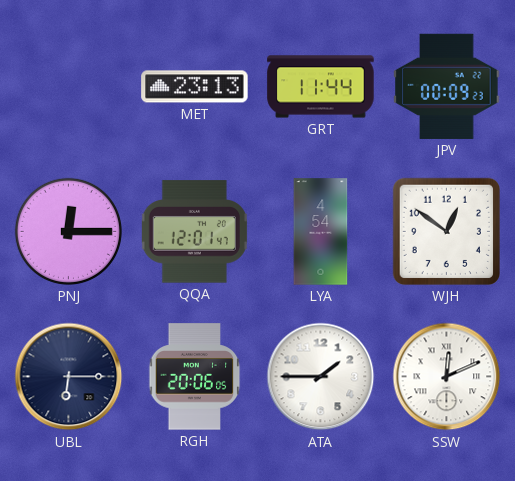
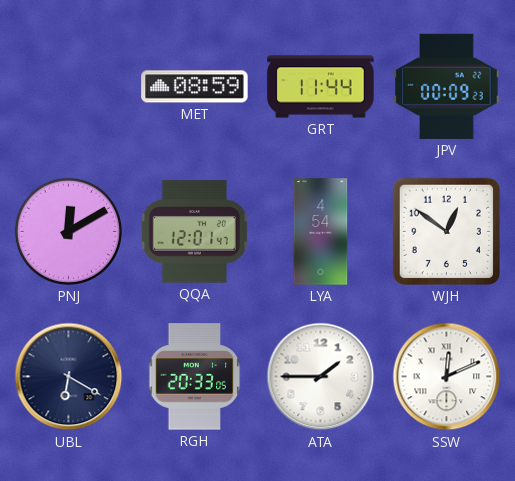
MET: 23:13 -> 08:59 (195, 87)
PNJ: 12:15 -> 12:10 (68, 231)
UBL: 6:15 -> 6:20 (69, 377)
RGH: 20:06 -> 20:33 (195, 377)
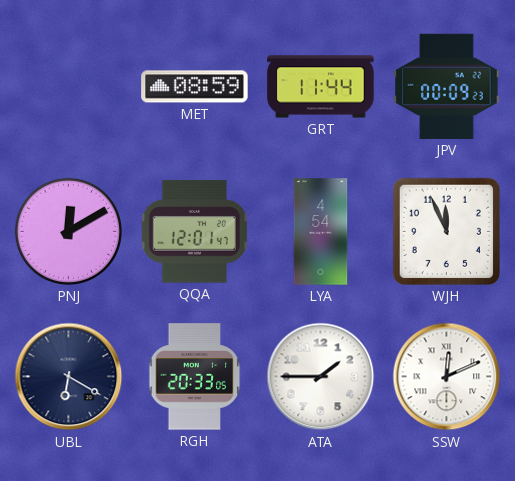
WJH: 12:51 -> 11:56 (446, 231)
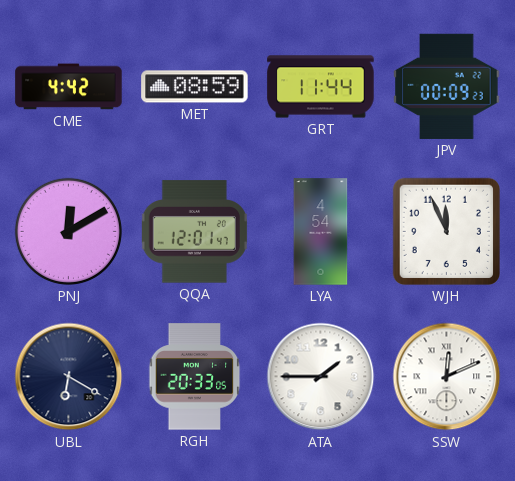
CME: none -> 4:42 (69, 87)
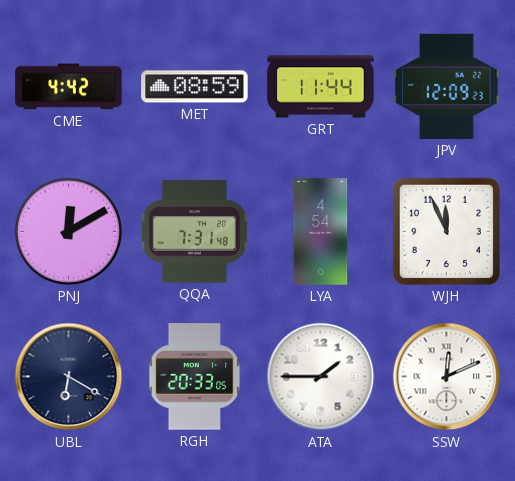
JPV: 00:09 -> 12:09 (447, 86)
QQA: 12:01 -> 7:31 (194, 232)
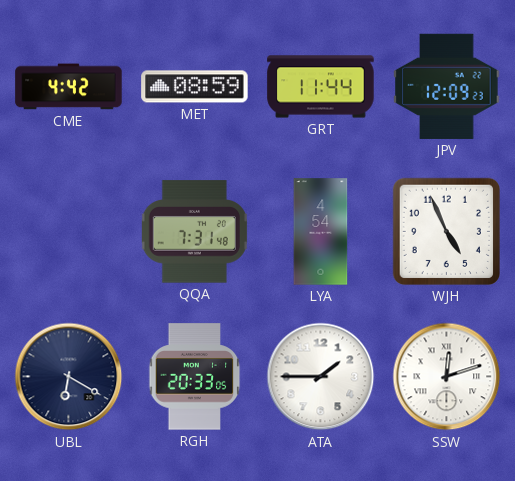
PNJ: 12:10 -> none (68, 231)
WJH: 11:56 -> 4:56 (446, 231)
SSW: 12:11 -> 12:12 (447, 377)
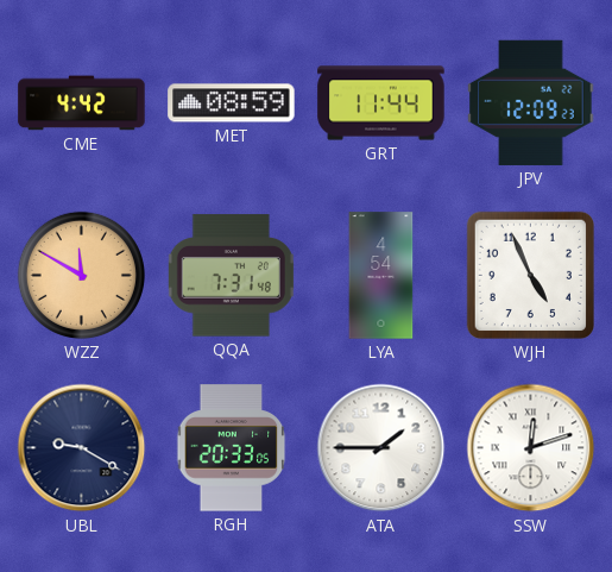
WZZ: none -> 11:50 (81, 275)
UBL: 6:20 -> 9:20 (82, 448)
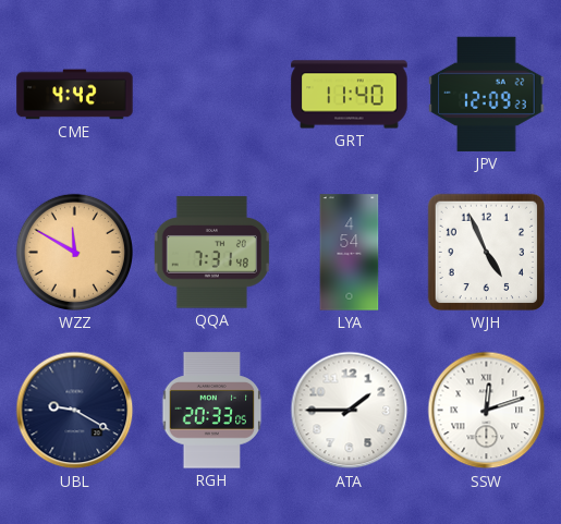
MET: 08:59 -> none (232, 103)
GRT: 11:44 -> 11:40 (350, 95)
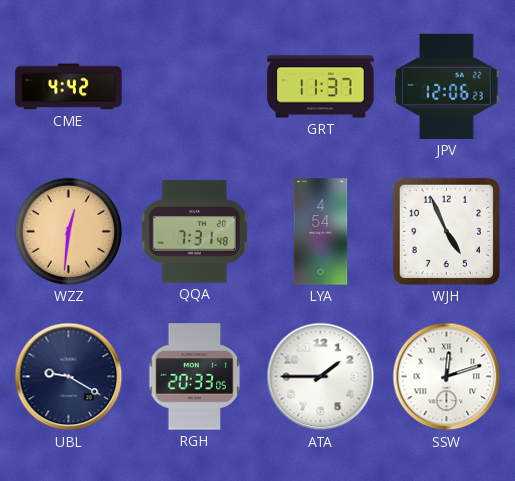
GRT: 11:40 -> 11:37 (321, 87)
JPV: 12:09 -> 12:06 (447, 86)
WZZ: 11:50 -> 12:31 (68, 231)
